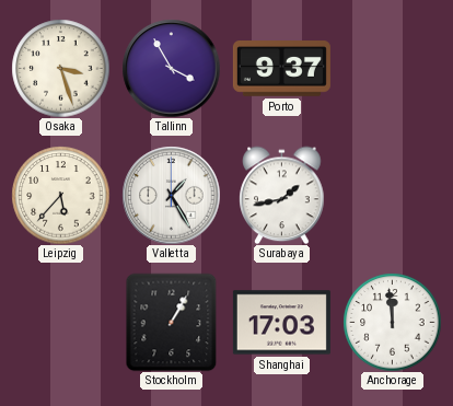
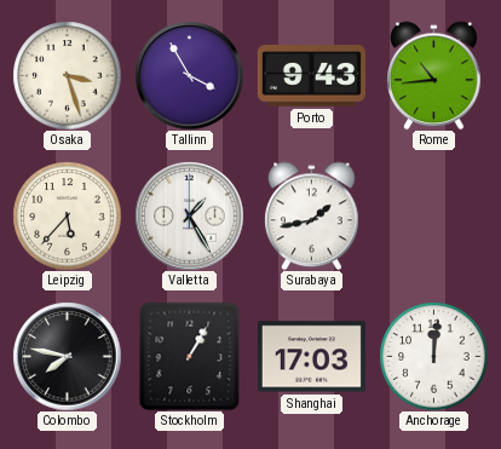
Porto: 9:37 -> 9:43 (311, 76)
Rome: none -> 10:44 (434, 75)
Colombo: none -> 7:47 (67, 356)
Anchorage: 11:59 -> 12:01 (433, 356)
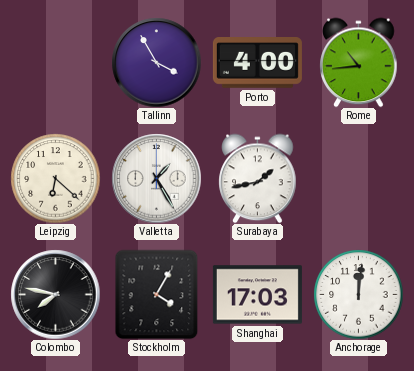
Osaka: 3:27 -> none (67, 75)
Porto: 9:43 -> 4:00 (257, 63)
Leipzig: 5:37 -> 6:22 (55, 178)
Stockholm: 1:05 -> 4:05 (157, 294)
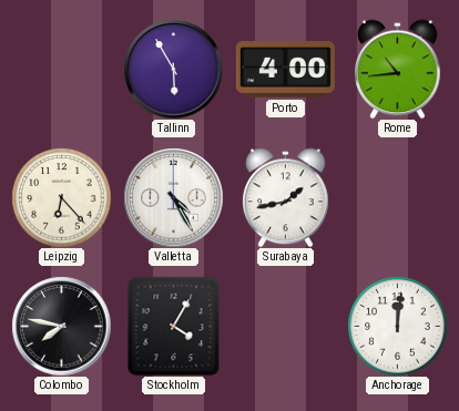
Tallinn: 3:55 -> 5:55 (173, 69)
Leipzig: 6:22 -> 6:23 (61, 197)
Valletta: 1:25 -> 4:25 (173, 197)
Shanghai: 17:03 -> none (257, 295)
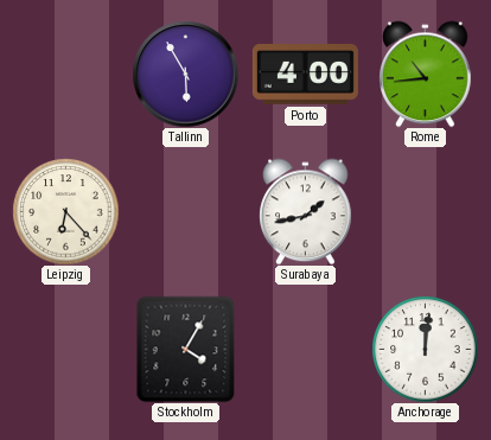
Valletta: 4:25 -> none (173, 197)
Colombo: 7:47 -> none (61, 326)
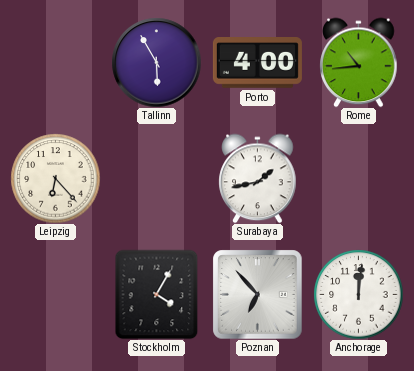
Poznan: none -> 6:53 (257, 294)
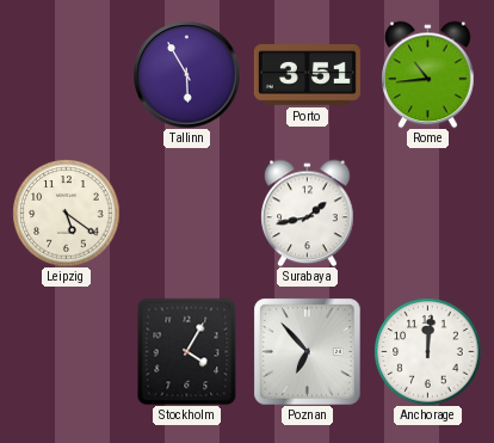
Porto: 4:00 -> 3:51 (307, 75)
Leipzig: 6:23 -> 5:21 (66, 213)
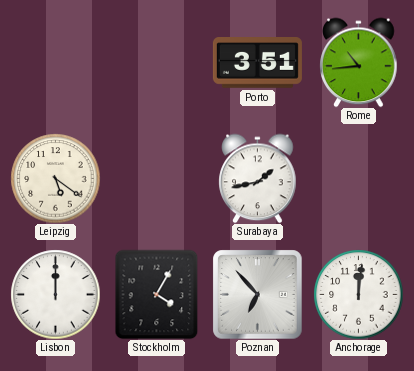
Tallinn: 5:55 -> none (186, 74)
Lisbon: none -> 12:00 (55, 294)
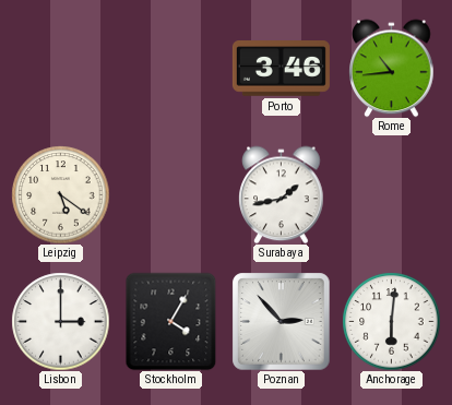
Porto: 3:51 -> 3:46 (281, 69)
Lisbon: 12:00 -> 3:00 (60, 321)
Poznan: 6:53 -> 2:53 (281, 321)
Anchorage: 12:01 -> 6:01 (391, 321)
